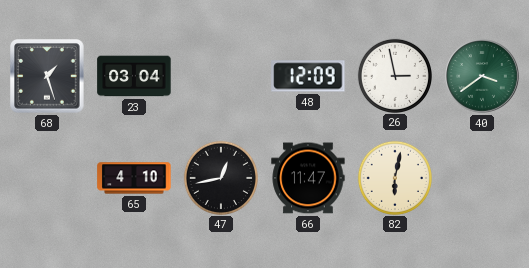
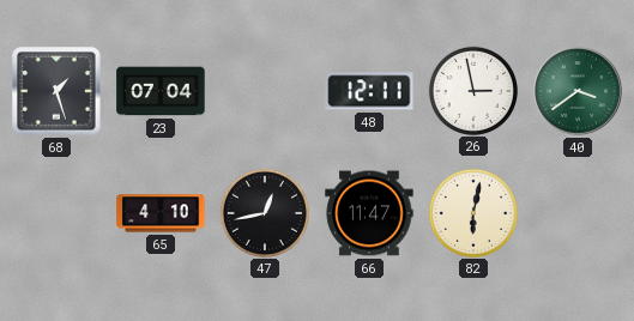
23: 03:04 -> 07:04 (161, 91)
48: 12:09 -> 12:11 (369, 91)
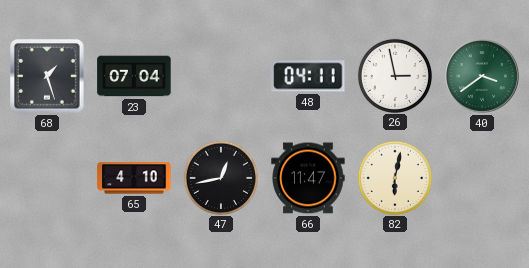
48: 12:11 -> 04:11 (308, 76)
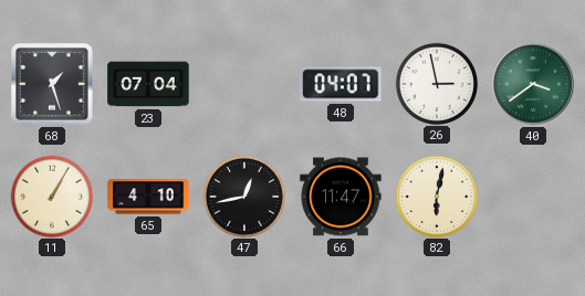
48: 04:11 -> 04:07 (341, 84)
11: none -> 1:05 (51, 195)
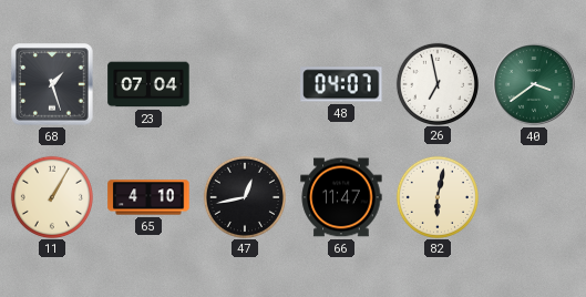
26: 2:58 -> 6:58 (436, 83)
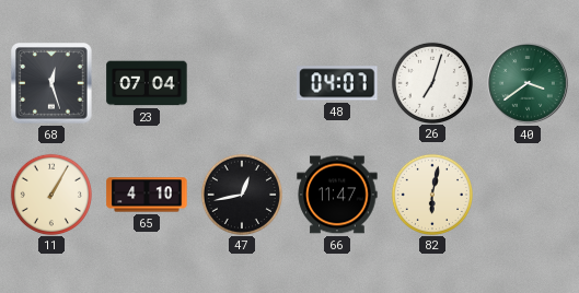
68: 1:27 -> 12:27 (51, 83)
26: 6:58 -> 7:03 (431, 82)
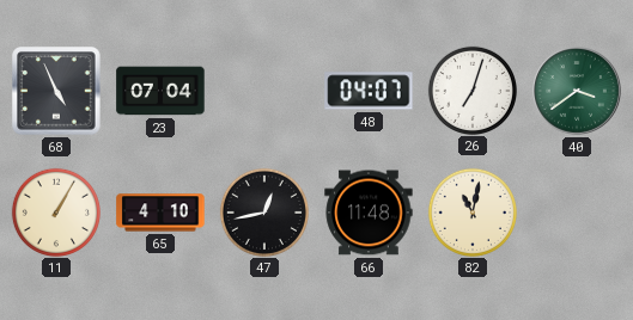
68: 12:27 -> 4:56 (56, 91)
66: 11:47 -> 11:48 (369, 213)
82: 6:02 -> 11:02 (471, 211)
